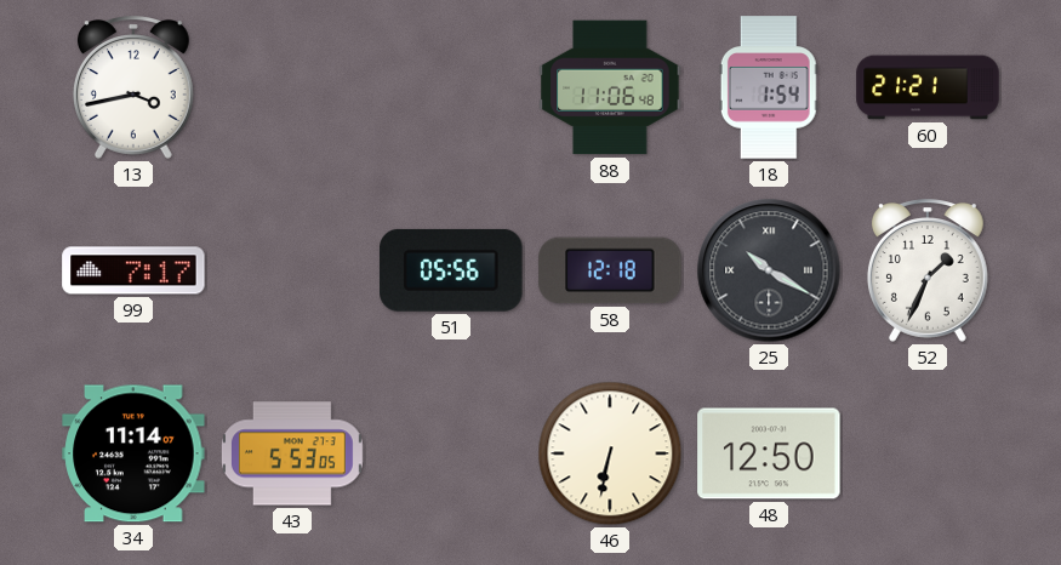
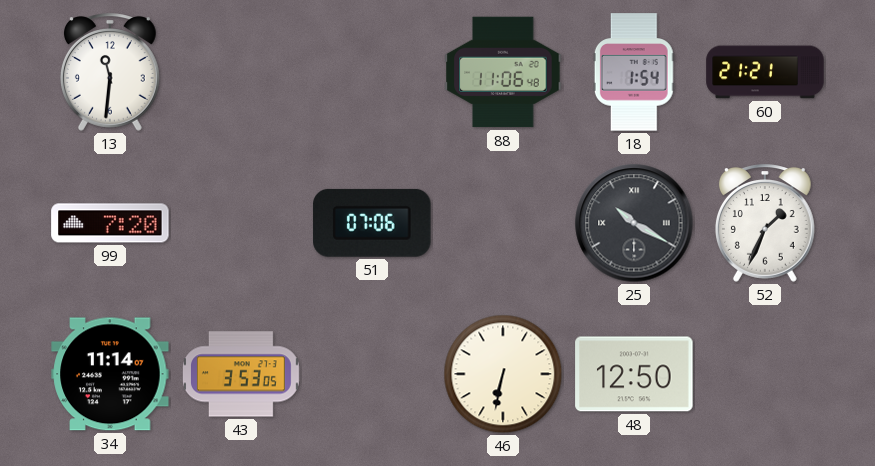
13: 3:43 -> 11:31 (110, 72)
99: 7:17 -> 7:20 (110, 223)
51: 05:56 -> 07:06 (372, 223)
58: 12:18 -> none (610, 270)
43: 5:53 -> 3:53 (241, 374)
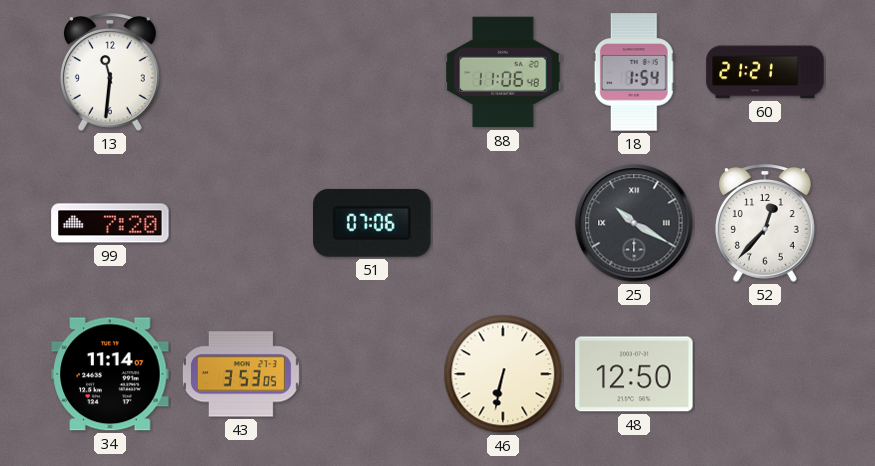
52: 1:34 -> 12:37 (765, 223)
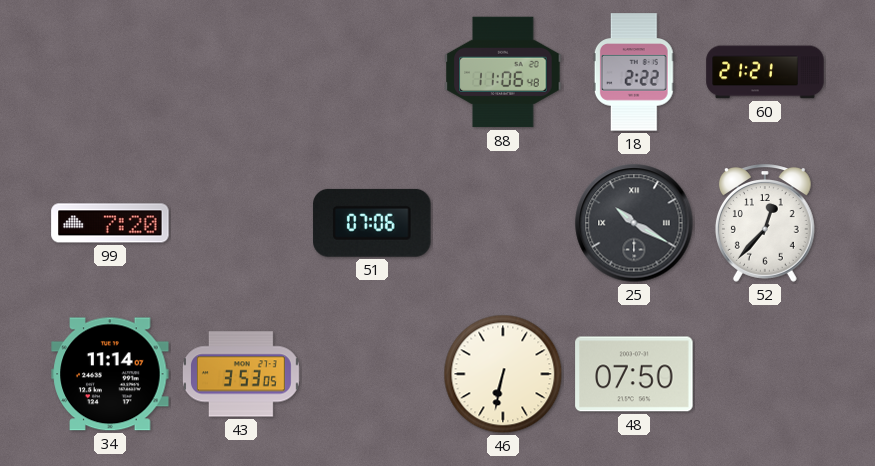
13: 11:31 -> none (110, 72)
18: 1:54 -> 2:22 (634, 72)
48: 12:50 -> 07:50 (634, 374)
